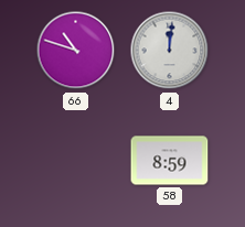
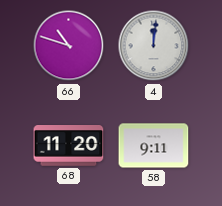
68: none -> 11:20 (69, 146)
58: 8:59 -> 9:11 (154, 146)
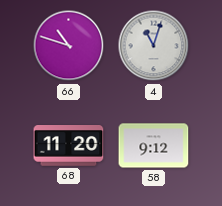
4: 12:01 -> 11:03 (154, 46)
58: 9:11 -> 9:12 (154, 146)
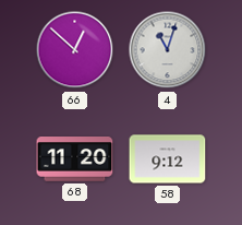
66: 10:48 -> 12:52 (75, 50)
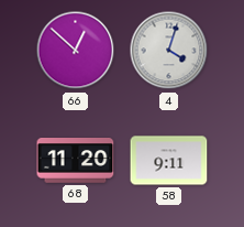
4: 11:03 -> 4:03 (169, 51)
58: 9:12 -> 9:11 (169, 161)
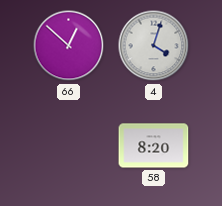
68: 11:20 -> none (76, 161)
58: 9:11 -> 8:20 (154, 146)
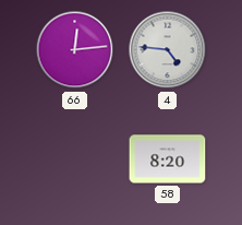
66: 12:52 -> 12:14 (75, 50)
4: 4:03 -> 4:46 (168, 50)
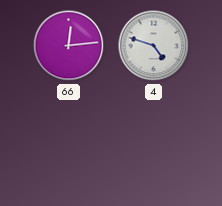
4: 4:46 -> 4:48 (154, 46)
58: 8:20 -> none (168, 159)
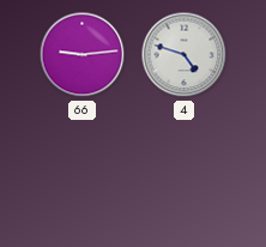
66: 12:14 -> 9:14 (83, 55)
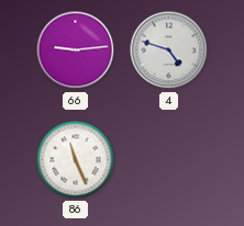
86: none -> 11:26 (76, 160)
